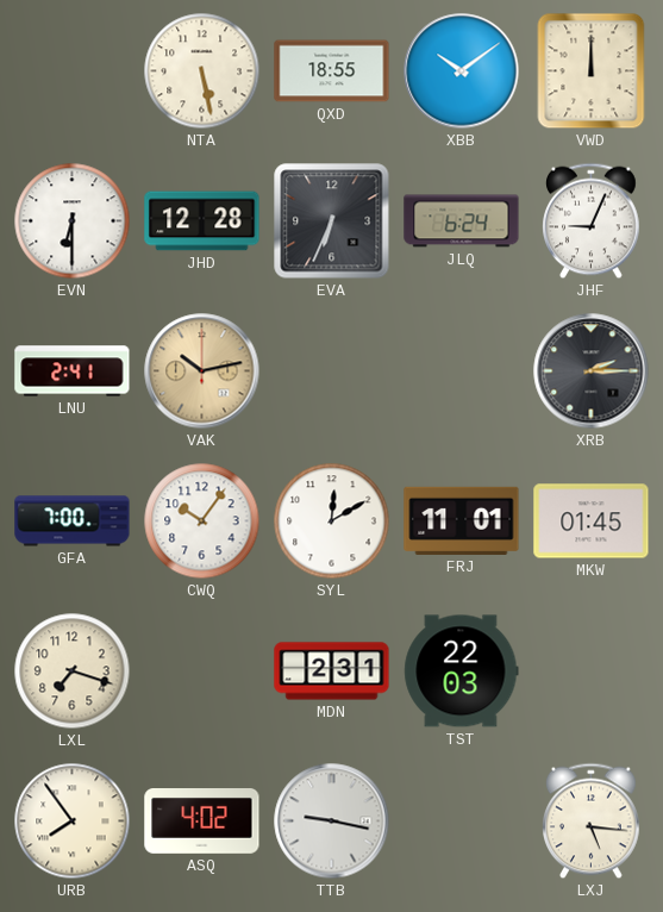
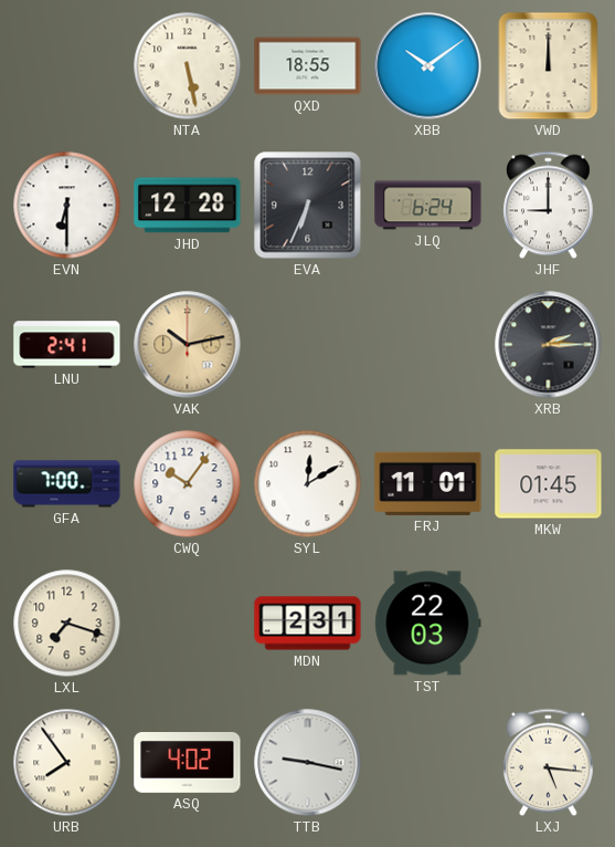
JHF: 9:04 -> 9:00 (549, 206)
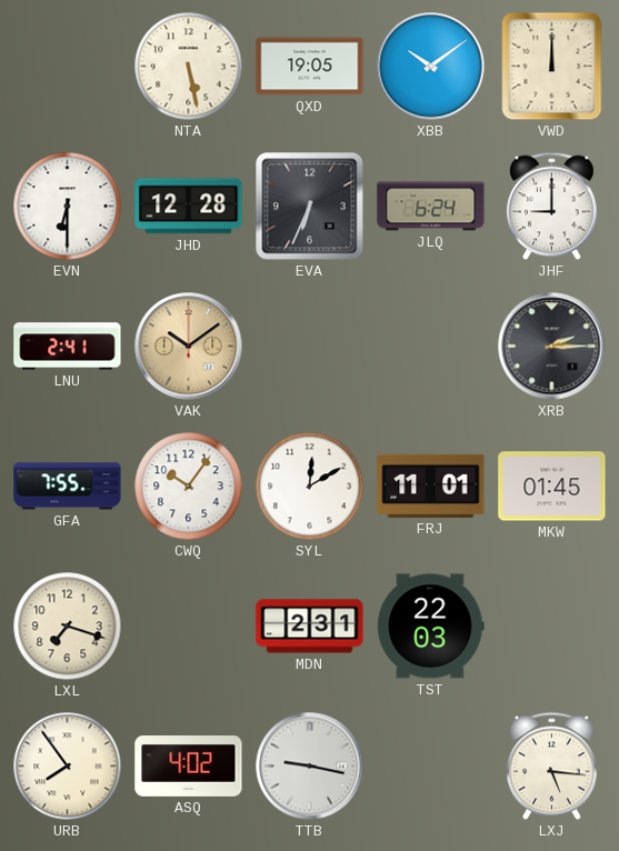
QXD: 18:55 -> 19:05 (310, 67)
VAK: 10:13 -> 10:09 (189, 347)
GFA: 7:00 -> 7:55 (68, 487)
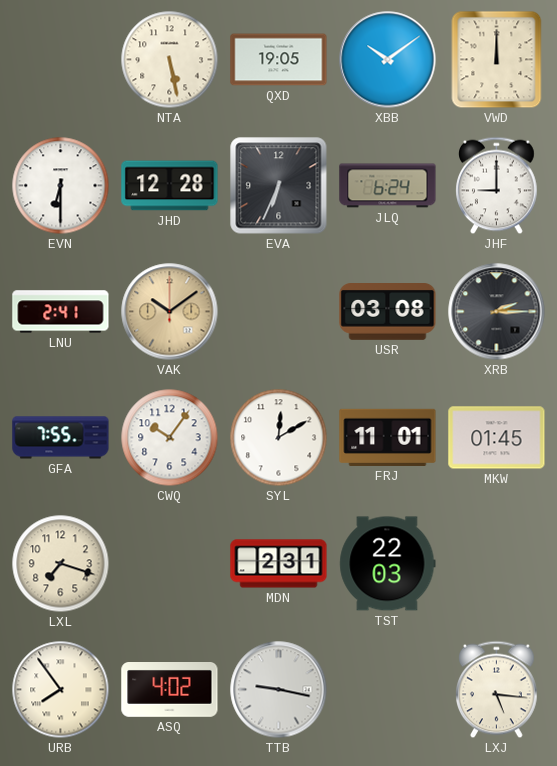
USR: none -> 03:08 (388, 312)
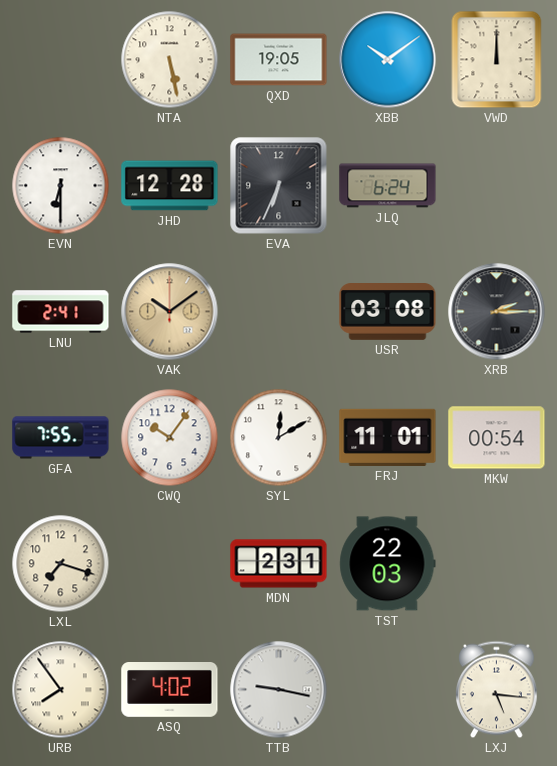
JHF: 9:00 -> none (497, 186)
MKW: 01:45 -> 00:54 (497, 438)
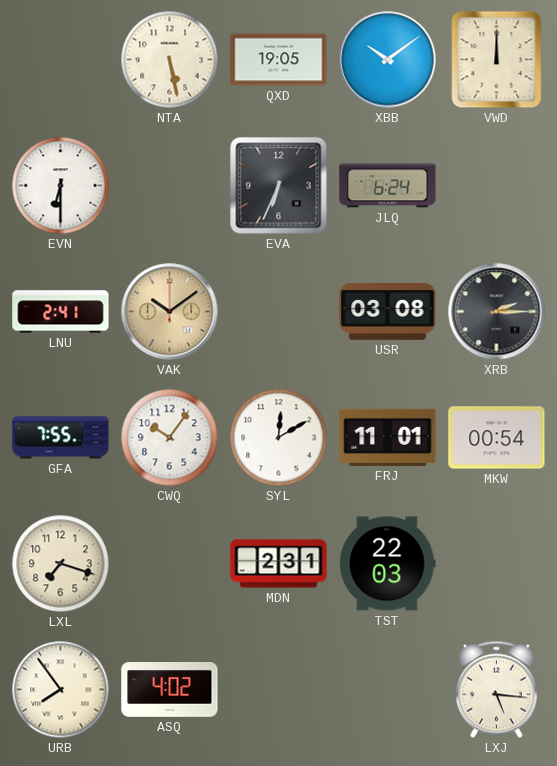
JHD: 12:28 -> none (170, 186)
TTB: 9:17 -> none (279, 690)
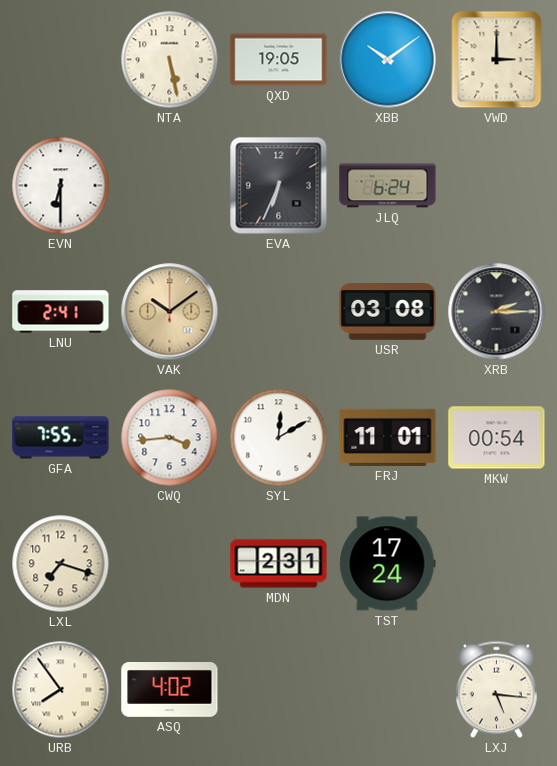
VWD: 12:00 -> 3:00 (497, 60)
CWQ: 10:06 -> 3:44 (170, 438)
TST: 22:03 -> 17:24 (388, 564)
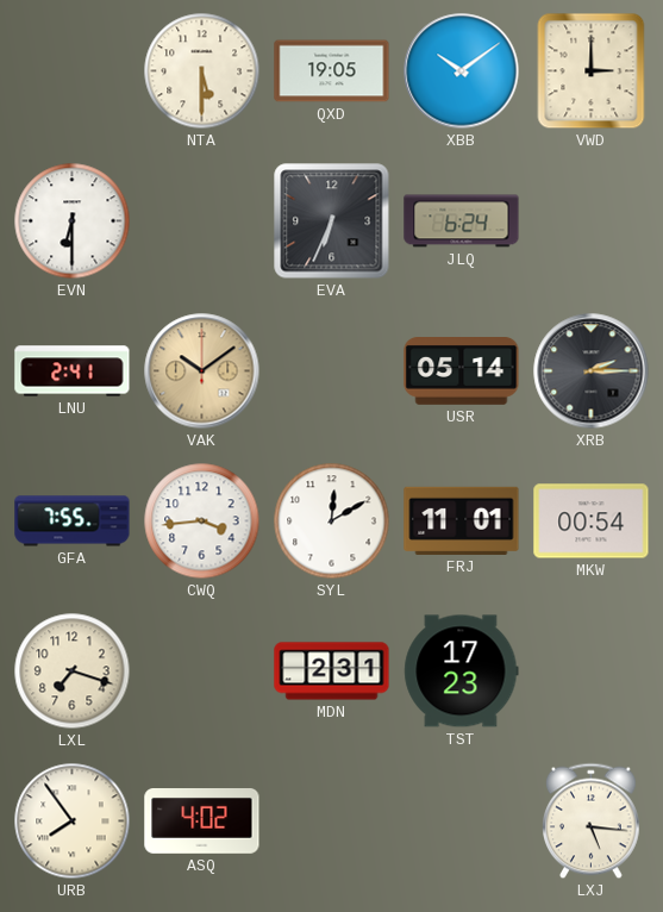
NTA: 5:28 -> 5:30 (202, 71)
USR: 03:08 -> 05:14 (462, 371)
TST: 17:24 -> 17:23 (462, 671)
